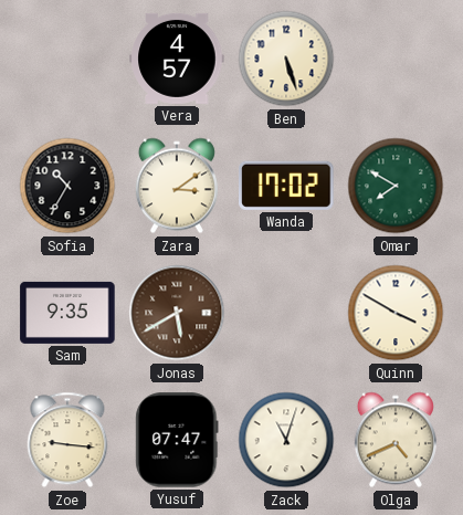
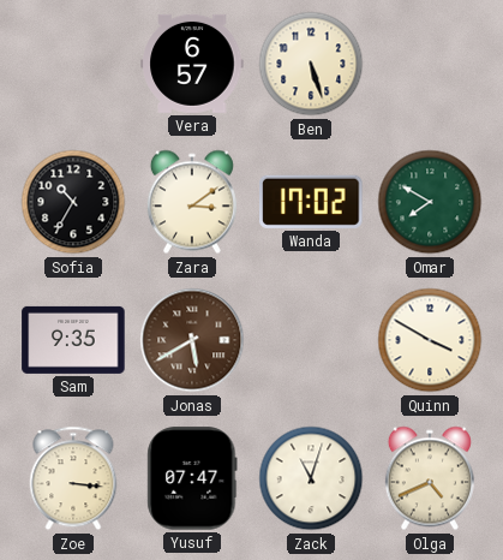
Vera: 4:57 -> 6:57 (192, 64)
Zoe: 9:16 -> 3:16 (73, 478)
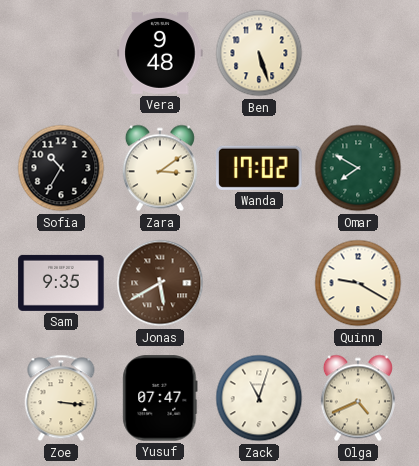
Vera: 6:57 -> 9:48 (160, 53)
Quinn: 3:50 -> 9:20 (358, 283)
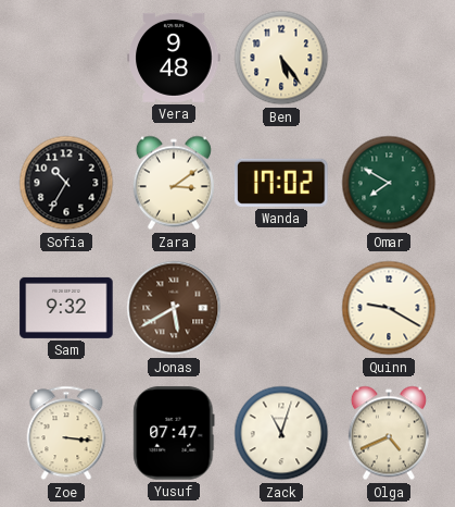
Ben: 5:27 -> 5:24 (281, 58)
Sam: 9:35 -> 9:32 (66, 308)
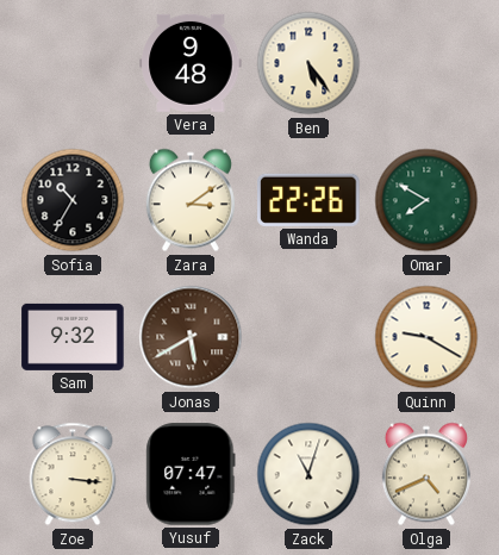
Wanda: 17:02 -> 22:26 (308, 200)
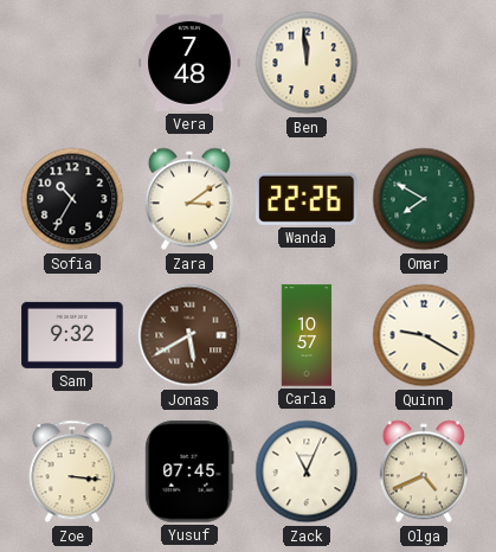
Vera: 9:48 -> 7:48 (189, 63)
Ben: 5:24 -> 11:59 (307, 63)
Carla: none -> 10:57 (307, 335)
Yusuf: 07:47 -> 07:45 (189, 471)
Zack: 11:03 -> 11:04 (307, 471)
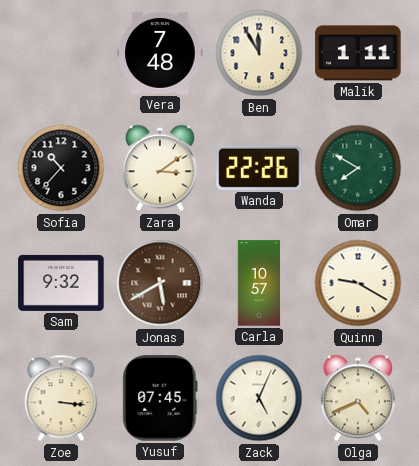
Ben: 11:59 -> 11:55 (259, 53)
Malik: none -> 1:11 (358, 53)
Sofia: 10:35 -> 10:37 (61, 168)
Zack: 11:04 -> 5:04 (259, 398)
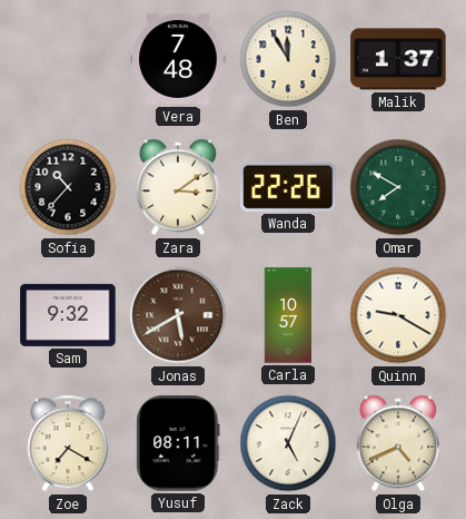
Malik: 1:11 -> 1:37 (398, 59)
Zoe: 3:16 -> 7:20 (68, 443)
Yusuf: 07:45 -> 08:11 (178, 443)
